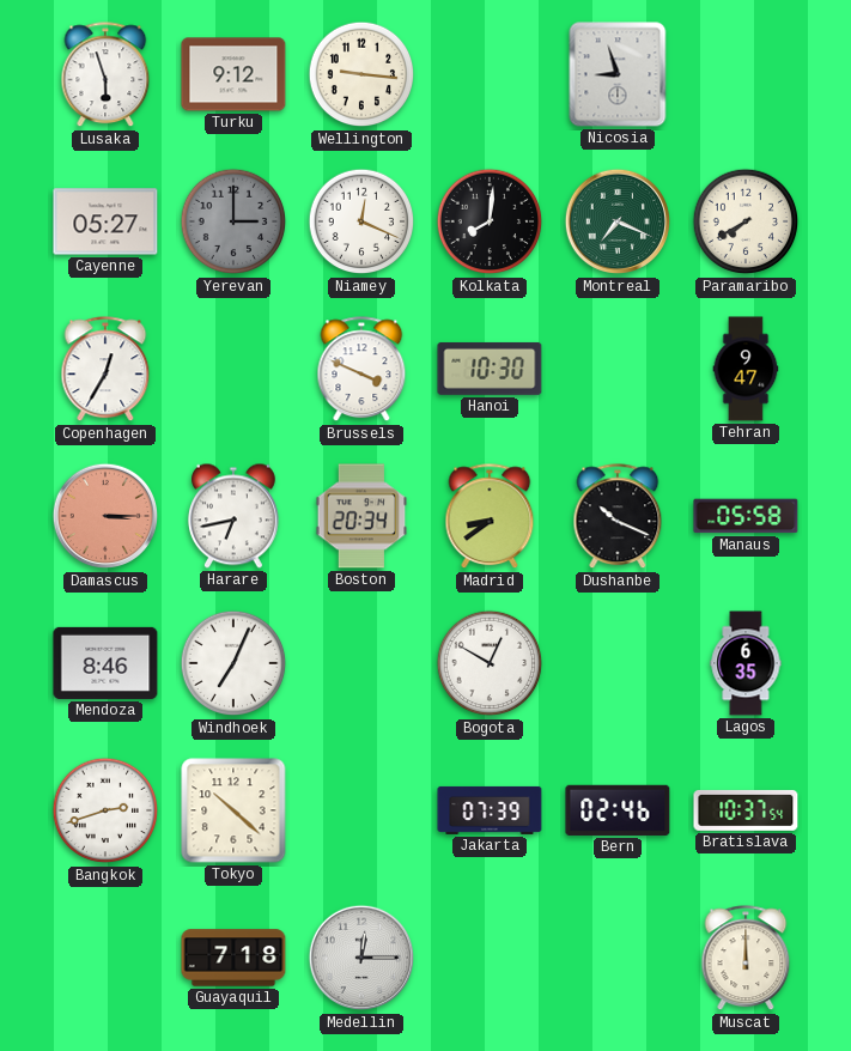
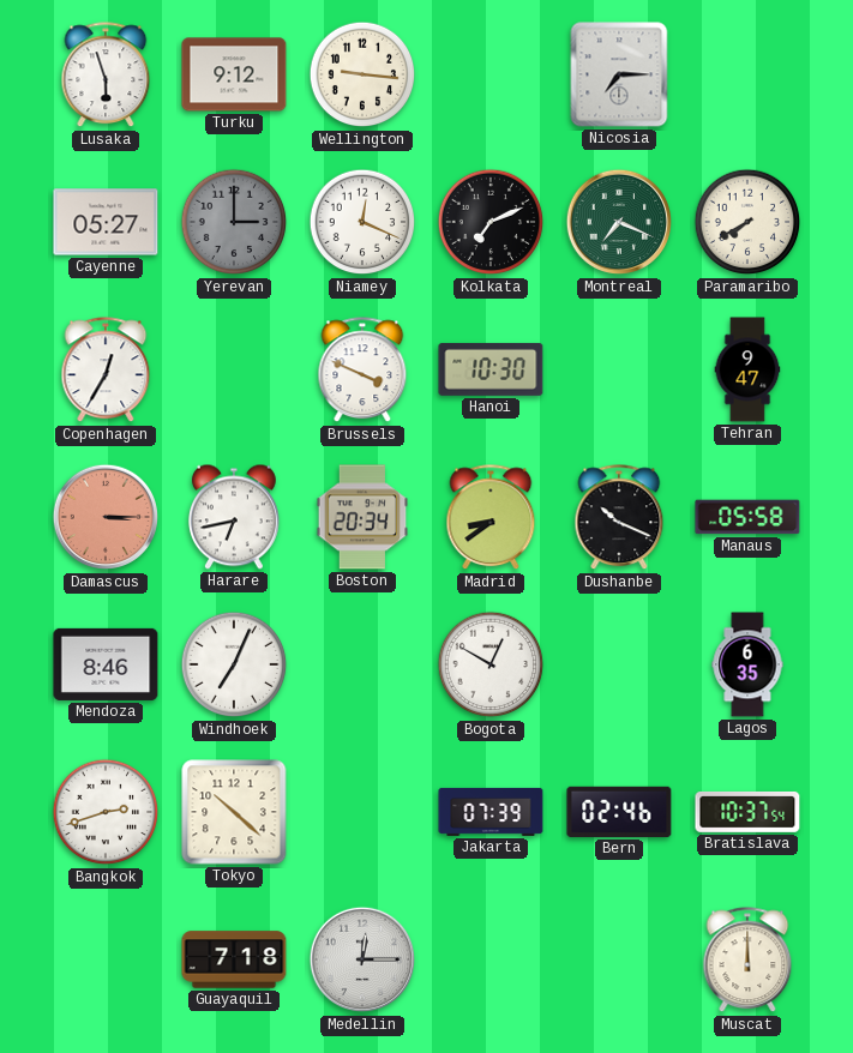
Nicosia: 8:57 -> 7:15 (619, 74)
Kolkata: 8:01 -> 7:11 (491, 222)
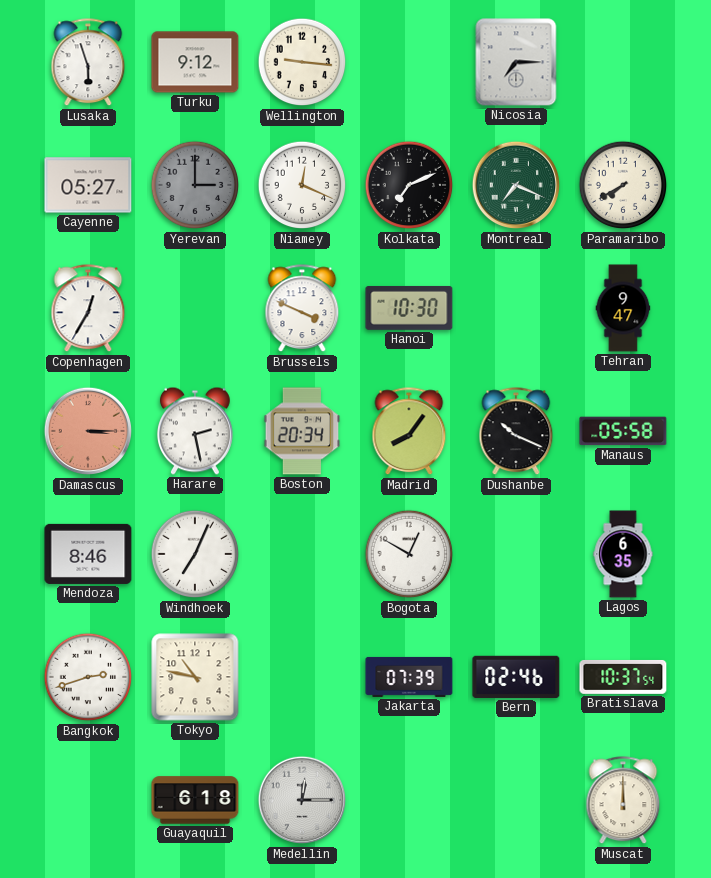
Harare: 6:43 -> 2:28 (195, 431)
Madrid: 8:39 -> 8:06 (409, 432)
Tokyo: 10:22 -> 10:47 (195, 677)
Guayaquil: 7:18 -> 6:18 (195, 800)
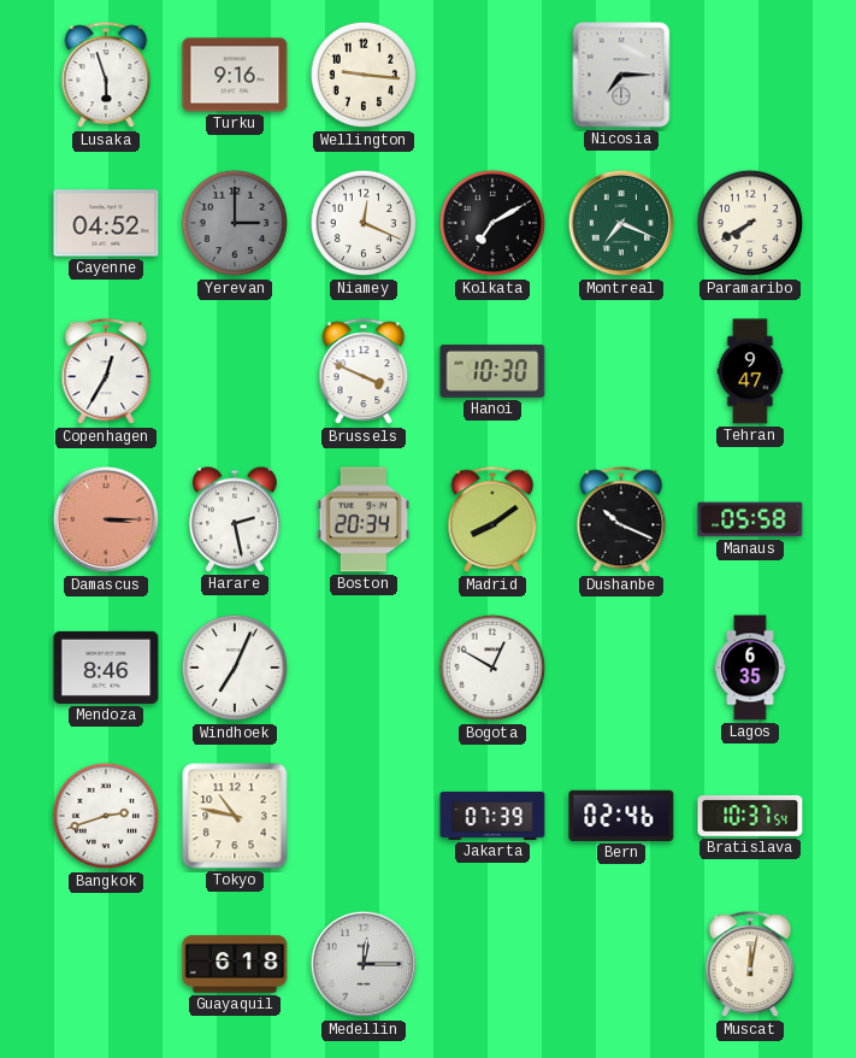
Turku: 9:12 -> 9:16 (235, 75)
Cayenne: 05:27 -> 04:52 (106, 223)
Kolkata: 7:11 -> 7:10 (492, 223)
Madrid: 8:06 -> 8:09 (492, 521)
Muscat: 12:00 -> 12:02 (750, 965)
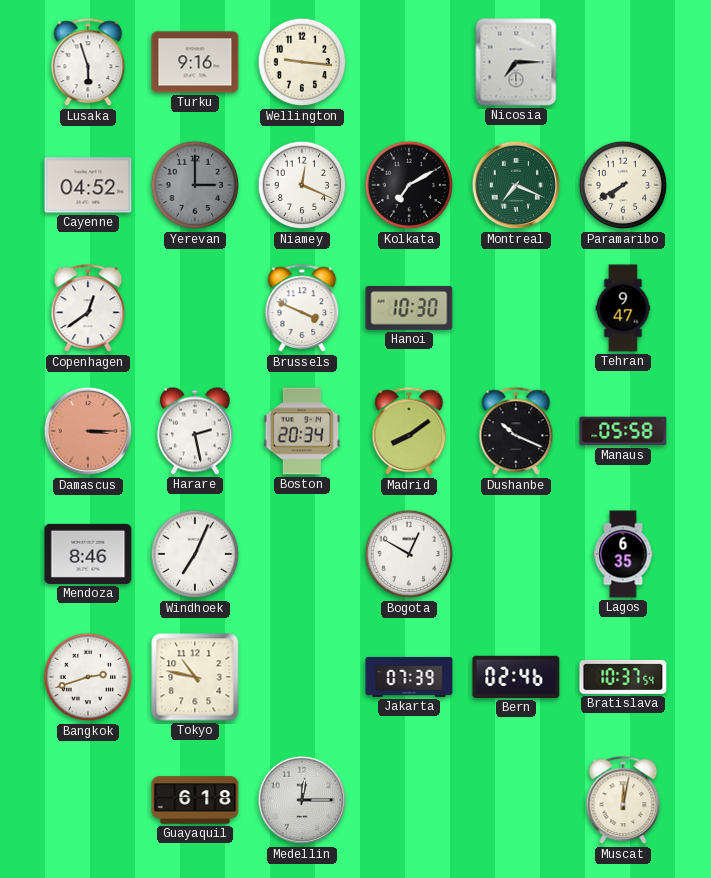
Copenhagen: 12:35 -> 12:39 (88, 309)
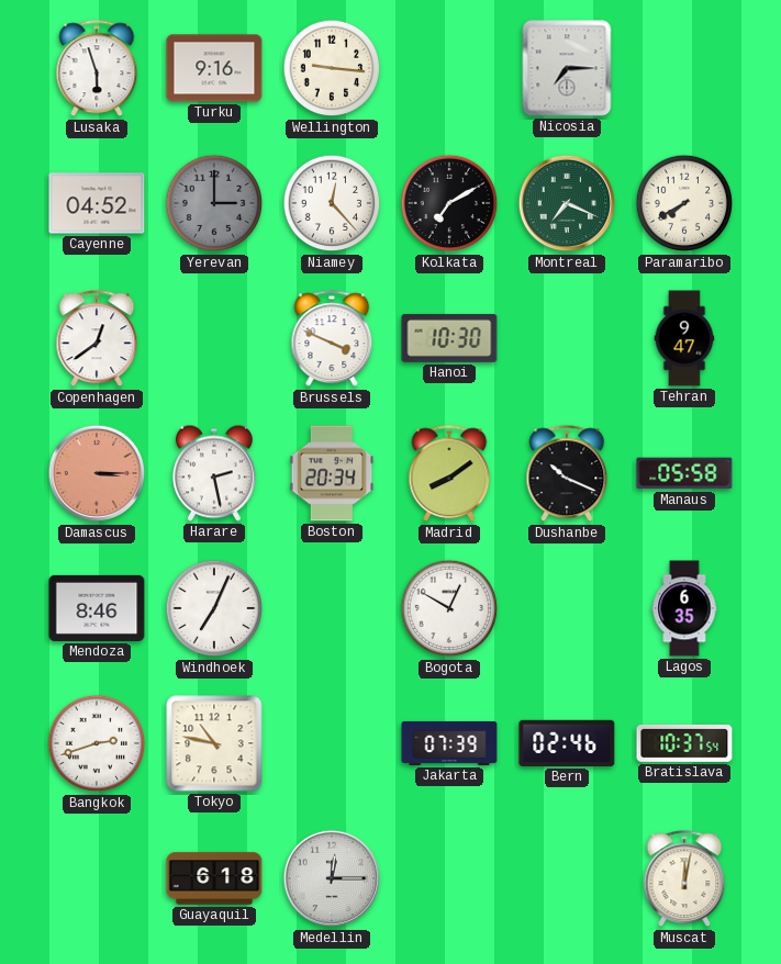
Niamey: 12:19 -> 12:23 (332, 203)
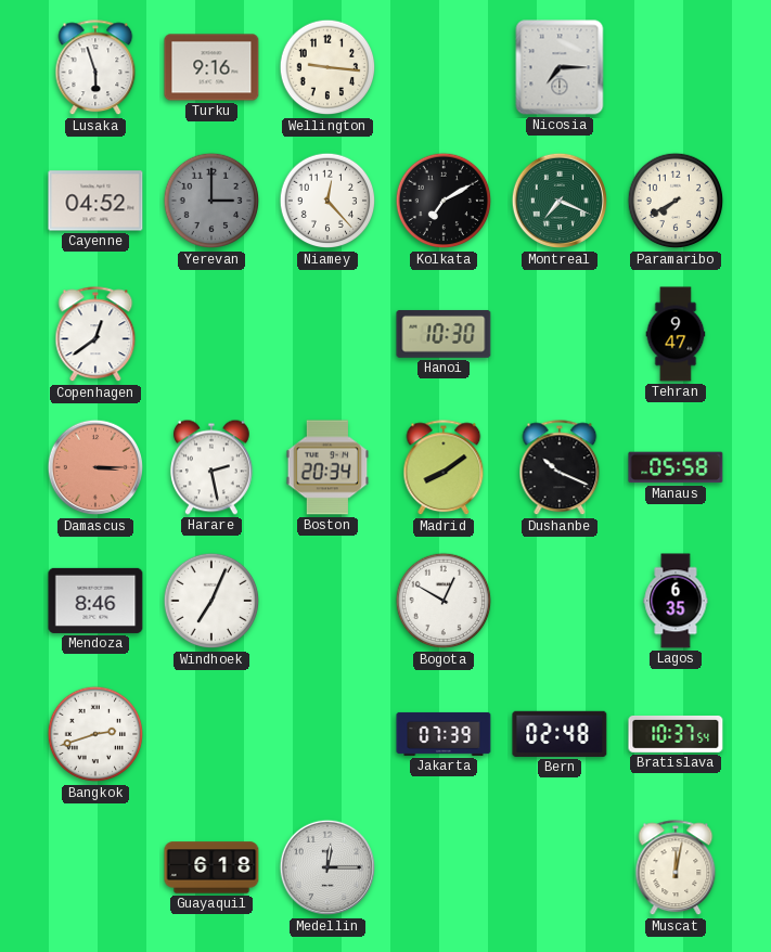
Brussels: 3:49 -> none (332, 339)
Tokyo: 10:47 -> none (214, 743)
Bern: 02:46 -> 02:48 (560, 734)
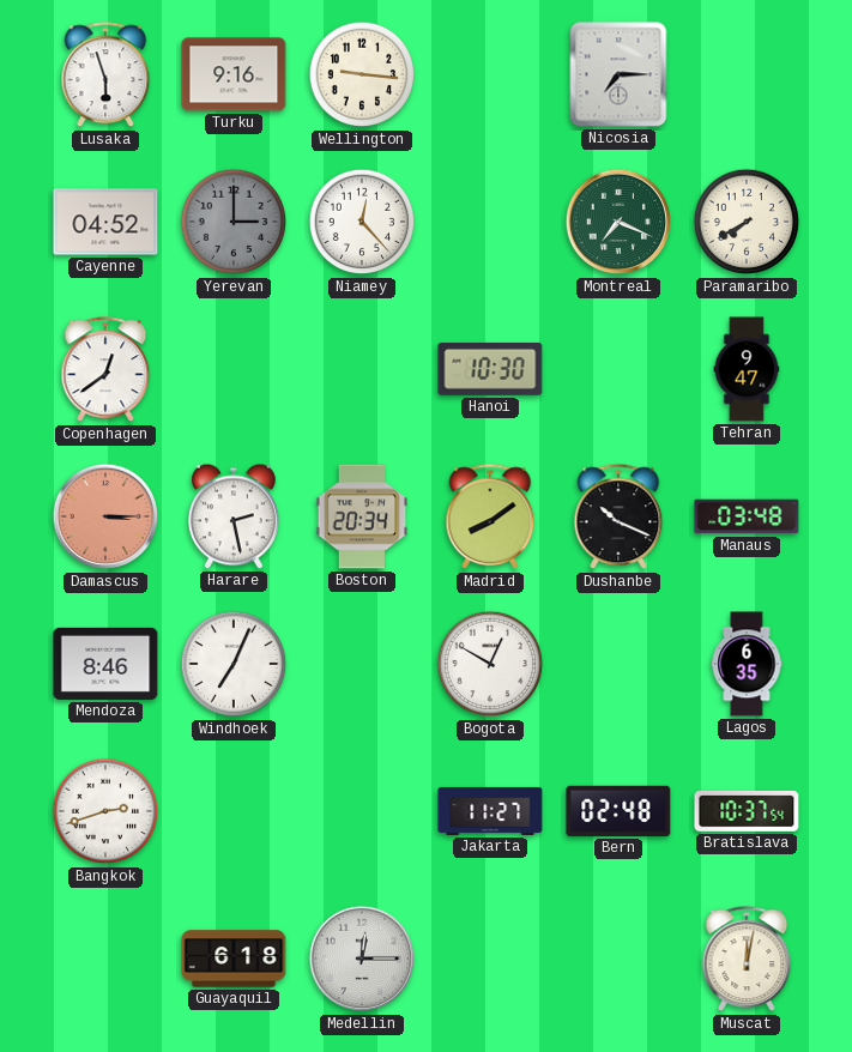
Kolkata: 7:10 -> none (444, 201)
Manaus: 05:58 -> 03:48 (747, 516)
Jakarta: 07:39 -> 11:27 (490, 811)
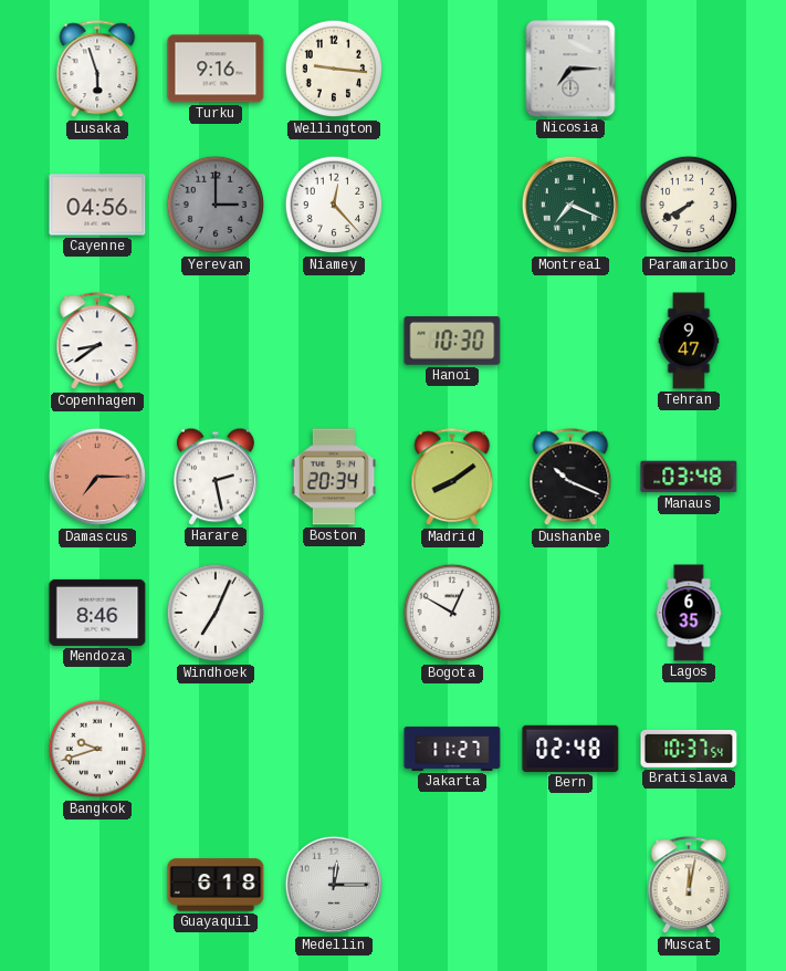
Cayenne: 04:52 -> 04:56 (97, 205)
Copenhagen: 12:39 -> 8:39 (97, 342)
Damascus: 3:15 -> 7:15 (97, 477)
Bangkok: 2:42 -> 9:42 (97, 749)
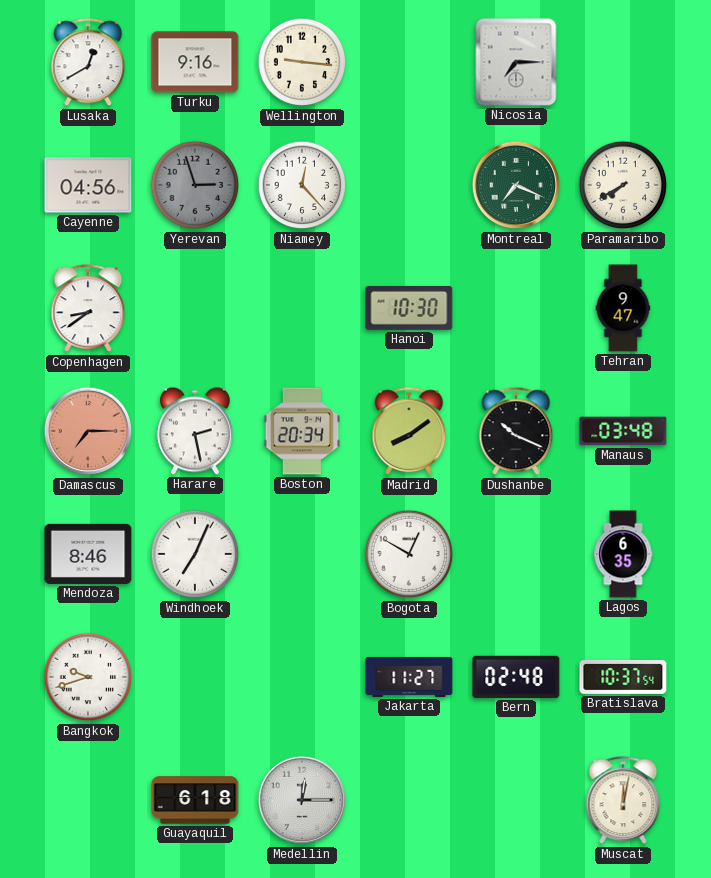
Lusaka: 5:57 -> 12:40 (88, 63)
Yerevan: 3:00 -> 2:57 (195, 185)
